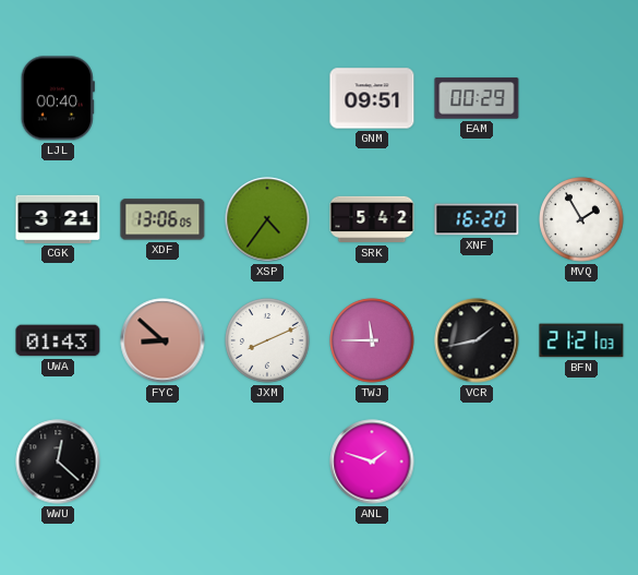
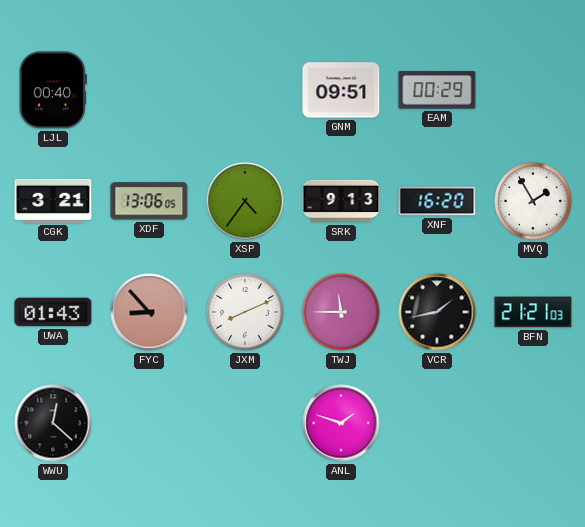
SRK: 5:42 -> 9:13 (341, 201)
FYC: 8:52 -> 8:53 (149, 312)
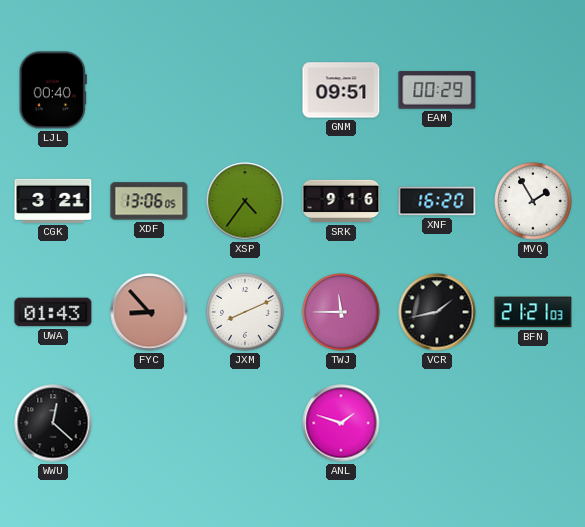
SRK: 9:13 -> 9:16 (341, 201)
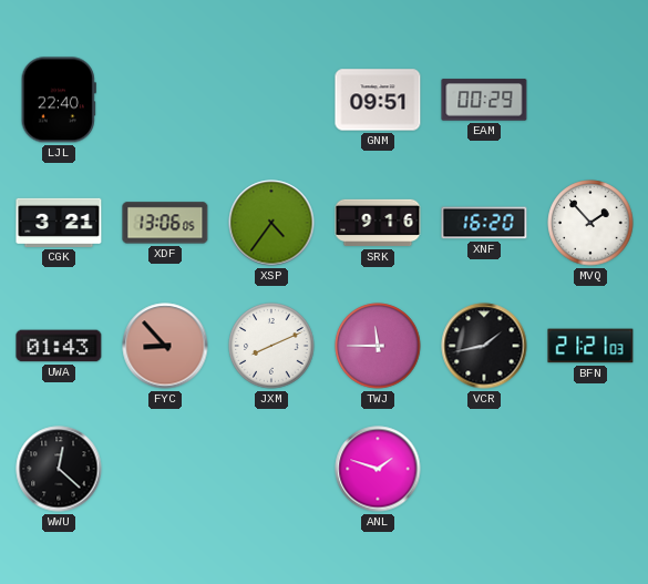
LJL: 00:40 -> 22:40 (59, 100)
MVQ: 1:55 -> 1:53 (590, 223)
